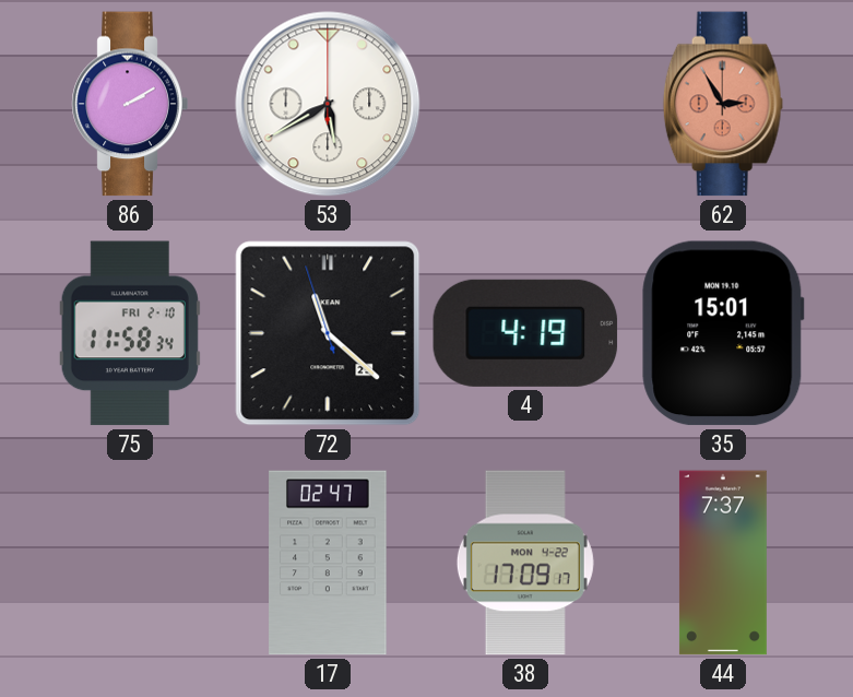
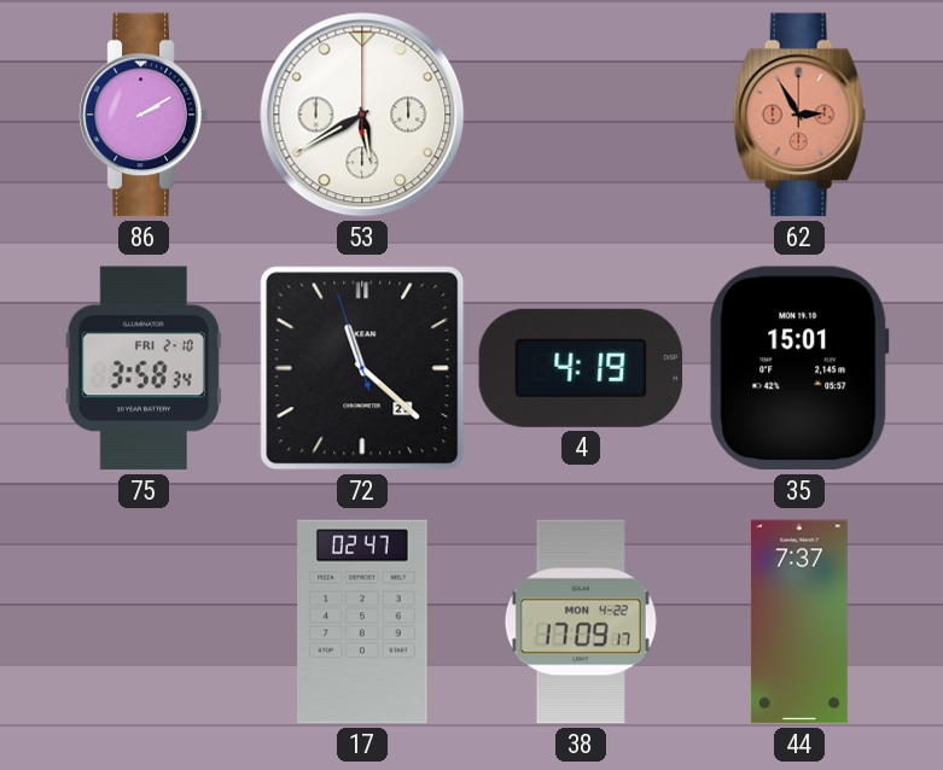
75: 11:58 -> 3:58 (144, 368)
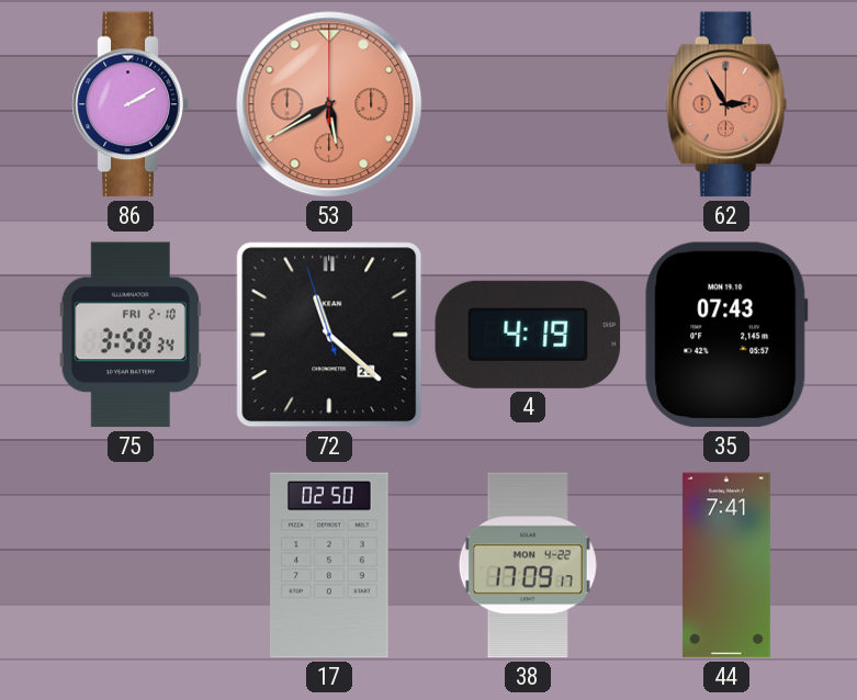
53 dial: white -> salmon (329, 104)
35: 15:01 -> 07:43 (726, 335)
17: 02:47 -> 02:50 (329, 565)
44: 7:37 -> 7:41 (726, 565)
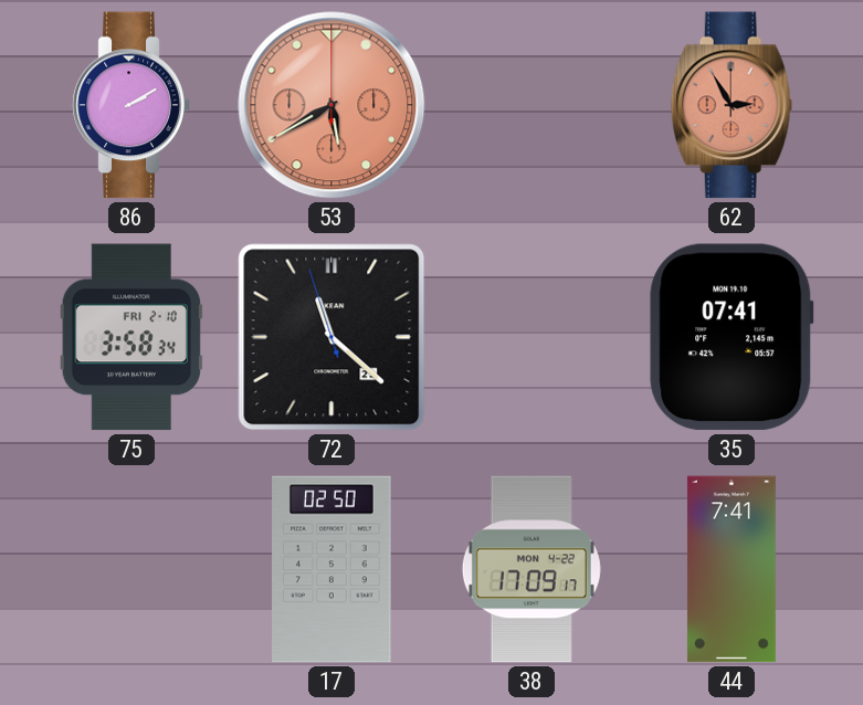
4: 4:19 -> none (528, 335)
35: 07:43 -> 07:41 (732, 337)
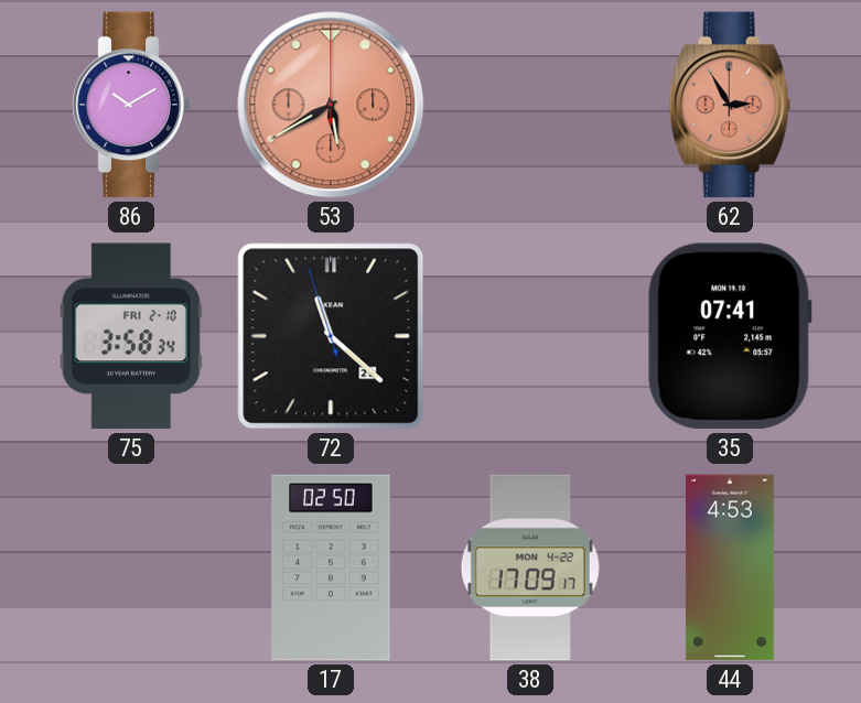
86: 2:10 -> 10:10 (131, 105)
44: 7:41 -> 4:53 (730, 567)
